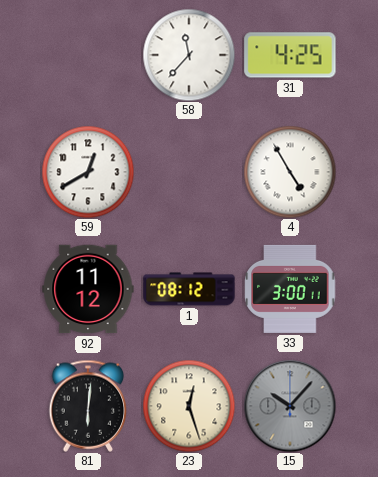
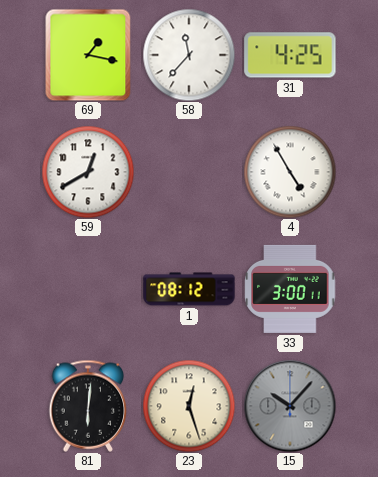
69: none -> 1:17 (88, 55)
92: 11:12 -> none (88, 289)
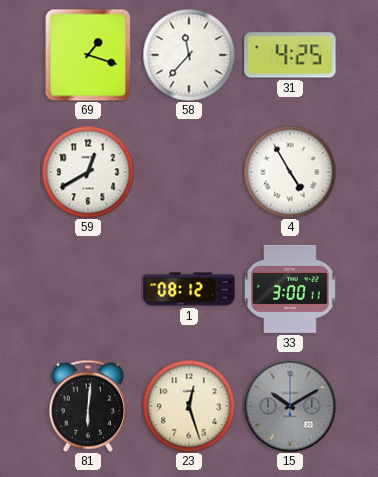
69: 1:17 -> 1:18 (88, 55)
15: 10:07 -> 10:10 (290, 406)
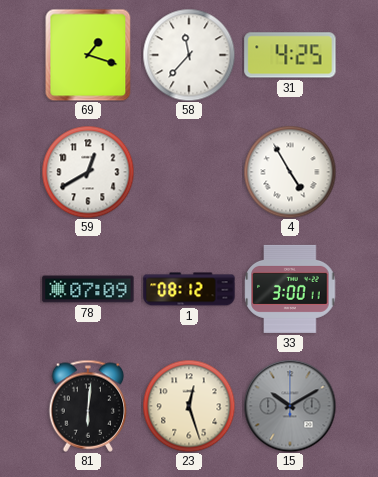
78: none -> 07:09 (88, 289)
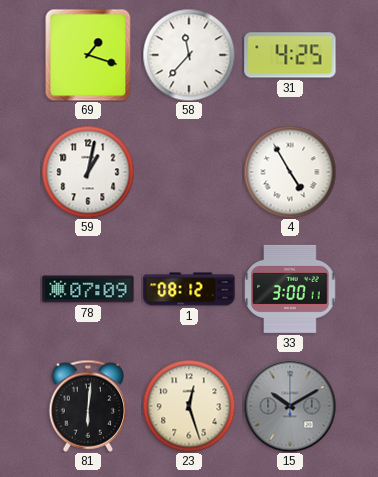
59: 12:40 -> 1:02 (88, 172)
